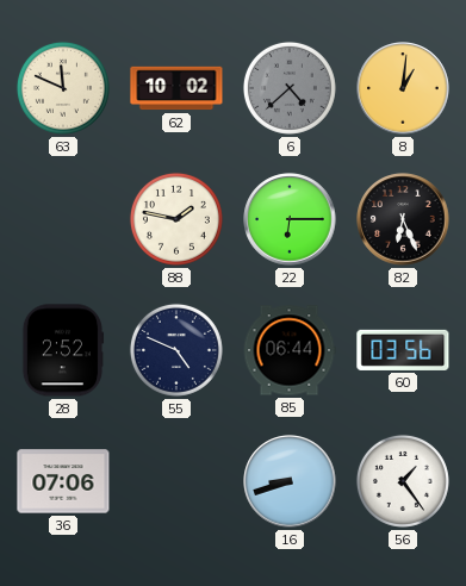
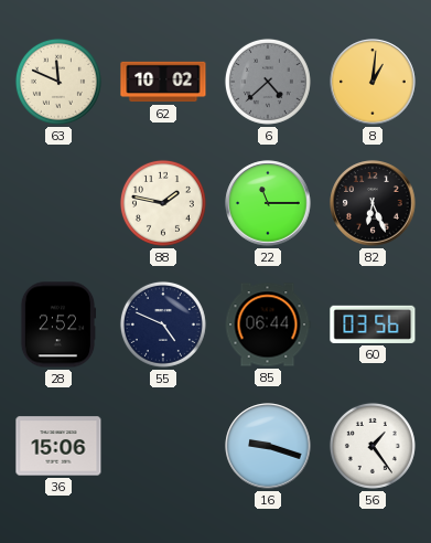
22: 6:15 -> 11:15 (268, 203)
36: 07:06 -> 15:06 (58, 446)
16: 8:42 -> 9:18 (268, 446)
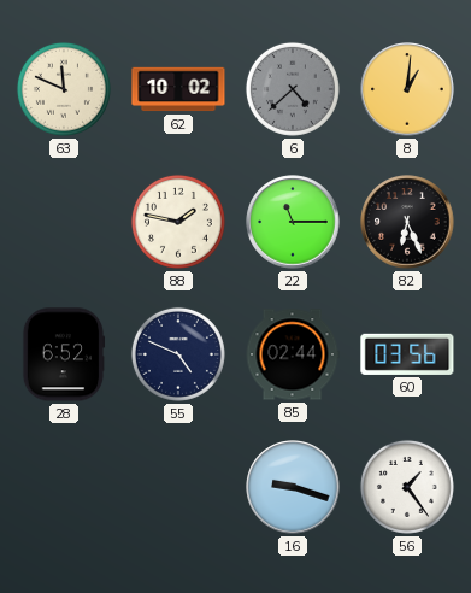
28: 2:52 -> 6:52 (64, 354)
85: 06:44 -> 02:44 (293, 354)
36: 15:06 -> none (58, 446)
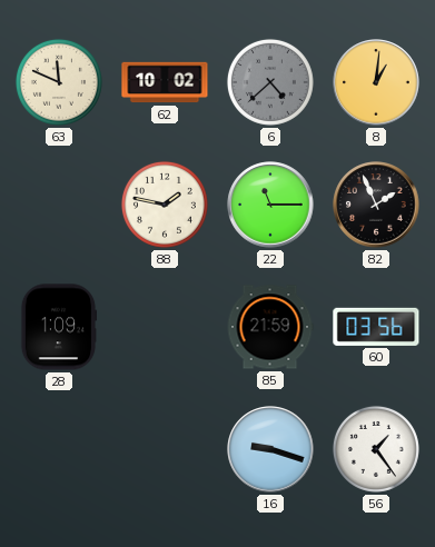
82: 6:26 -> 1:56 (376, 205)
28: 6:52 -> 1:09 (59, 327)
55: 4:49 -> none (178, 354)
85: 02:44 -> 21:59 (270, 327)
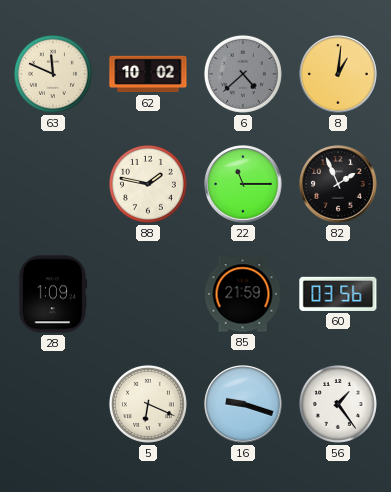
5: none -> 6:19 (148, 404)
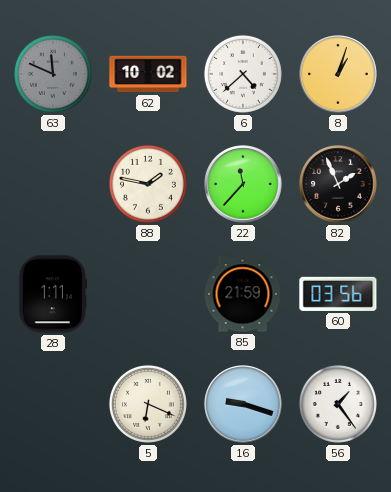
63 dial: cream -> grey (53, 74)
6 dial: grey -> white (243, 74)
8: 1:01 -> 1:03 (338, 74)
22: 11:15 -> 11:37 (243, 184)
28: 1:09 -> 1:11 (53, 294)
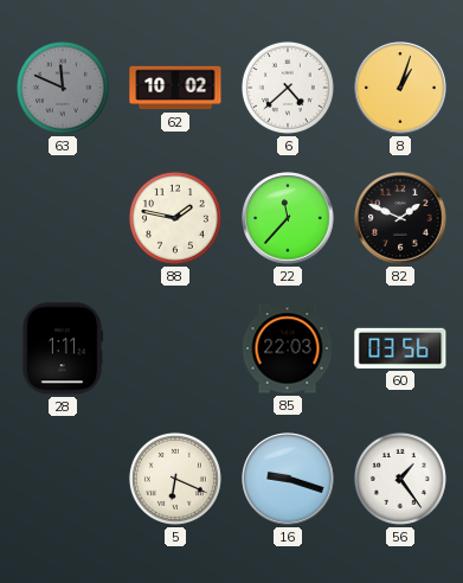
82: 1:56 -> 1:49 (400, 218)
85: 21:59 -> 22:03 (288, 348)
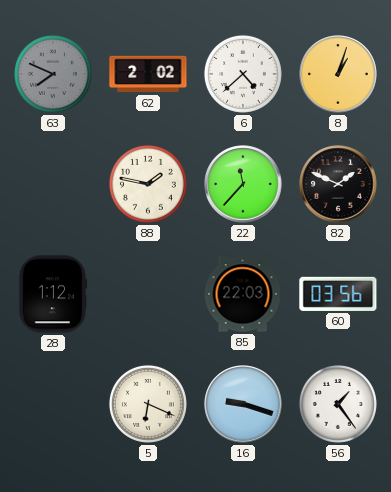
63: 11:49 -> 7:49 (53, 74)
62: 10:02 -> 2:02 (148, 74)
28: 1:11 -> 1:12 (53, 294)
